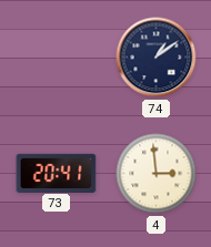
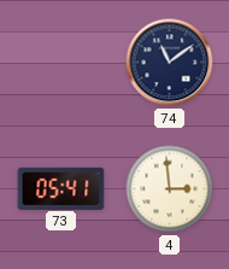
74: 1:09 -> 11:09 (170, 63)
73: 20:41 -> 05:41 (61, 188)
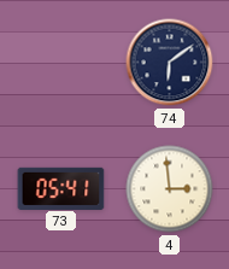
74: 11:09 -> 6:09 (170, 63)
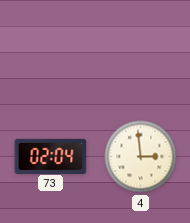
74: 6:09 -> none (170, 63)
73: 05:41 -> 02:04 (51, 156)
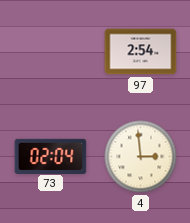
97: none -> 2:54 (141, 52)
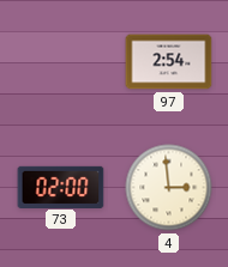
73: 02:04 -> 02:00 (61, 187)
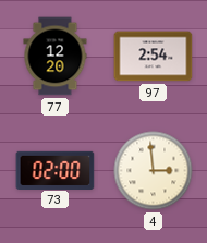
77: none -> 12:20 (56, 57)
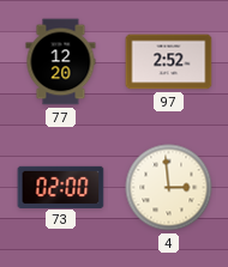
97: 2:54 -> 2:52 (169, 62)
